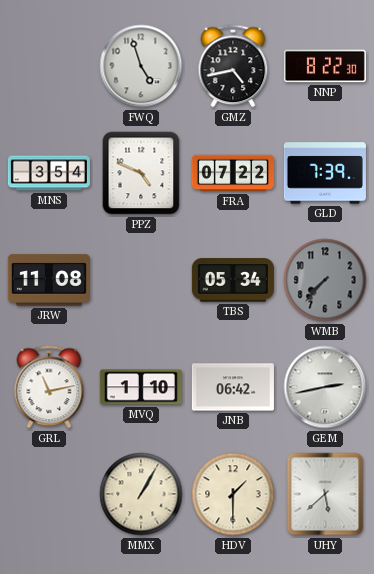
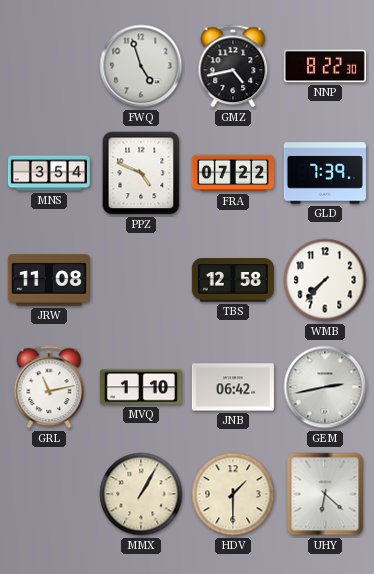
TBS: 05:34 -> 12:58 (233, 280)
WMB dial: grey -> white (325, 280)
UHY: 5:38 -> 6:22 (325, 494)
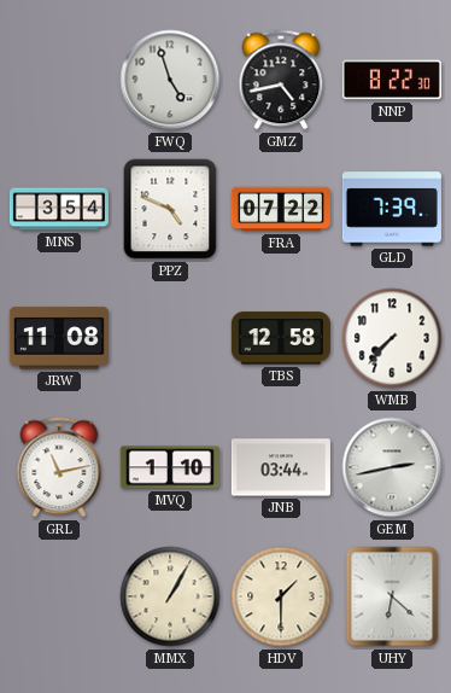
JNB: 06:42 -> 03:44 (281, 467)
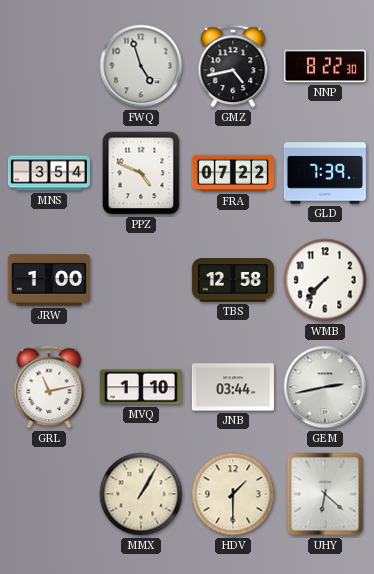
JRW: 11:08 -> 1:00 (49, 280)
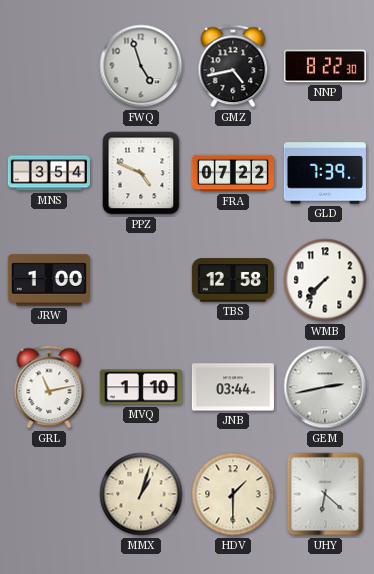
MMX: 1:05 -> 1:03 (141, 494)
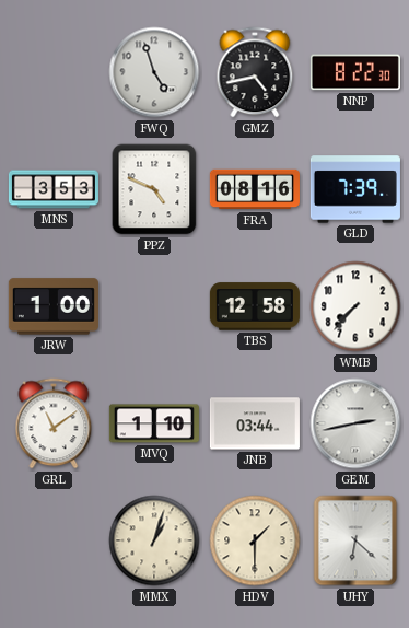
MNS: 3:54 -> 3:53 (54, 189)
FRA: 07:22 -> 08:16 (255, 189)
GRL: 11:13 -> 11:09 (54, 423)
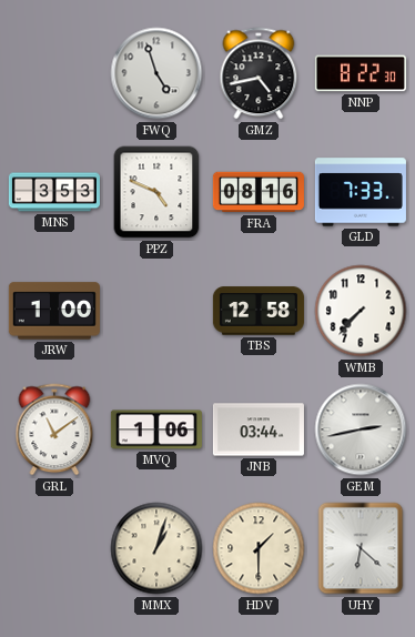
GLD: 7:39 -> 7:33 (361, 192)
MVQ: 1:10 -> 1:06 (156, 429)
